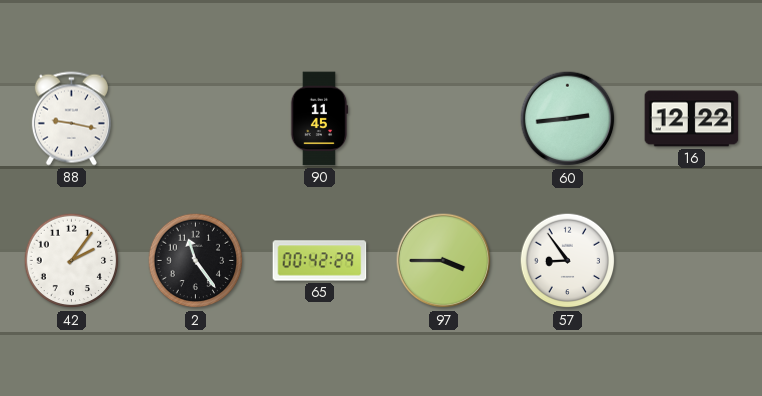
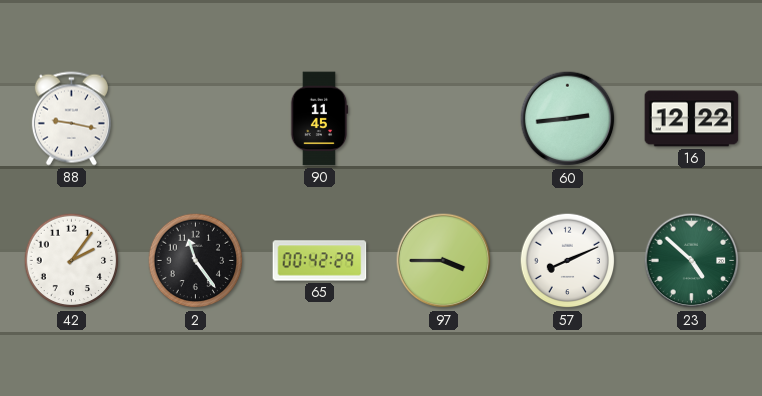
57: 8:54 -> 8:11 (568, 261)
23: none -> 4:52 (692, 261)
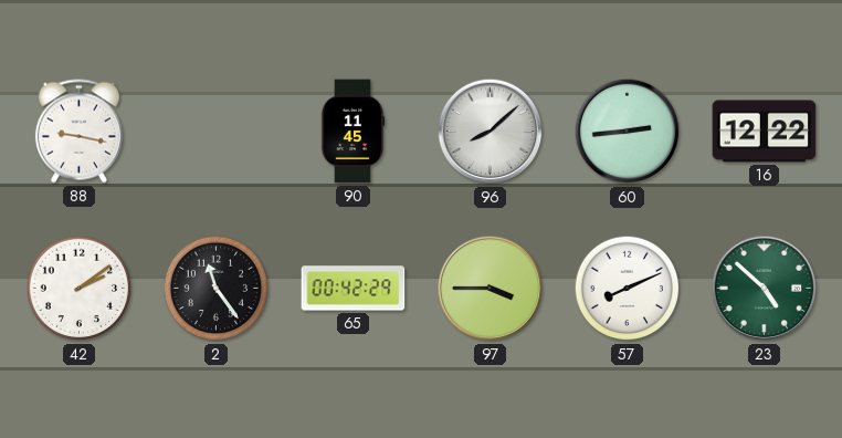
96: none -> 8:08 (491, 132)
42: 2:06 -> 2:09 (80, 289)
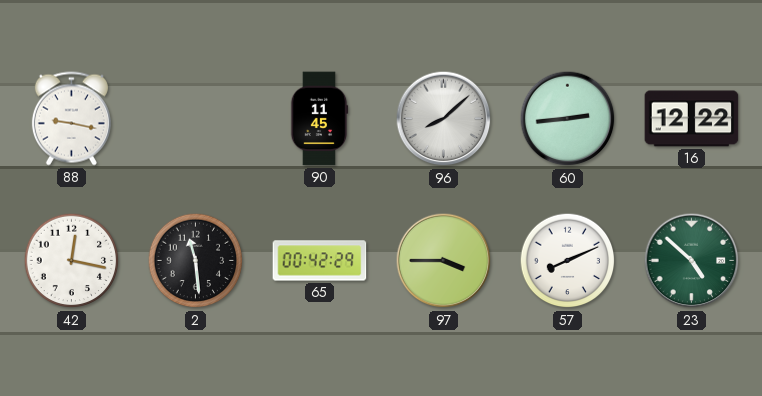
42: 2:09 -> 12:17 (72, 261)
2: 11:24 -> 11:29 (196, 261)
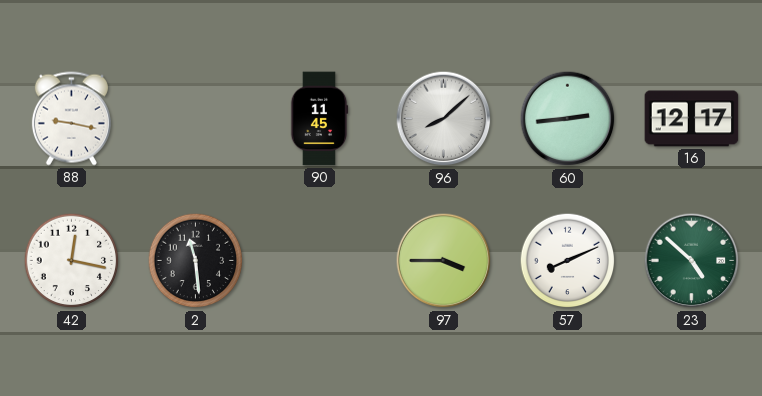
16: 12:22 -> 12:17 (692, 119)
65: 00:42 -> none (320, 261)
